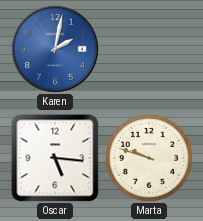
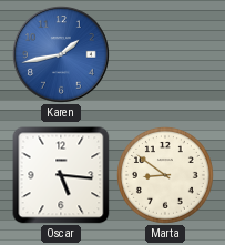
Karen: 2:02 -> 1:43 (62, 55)
Marta: 9:48 -> 8:51 (166, 176)
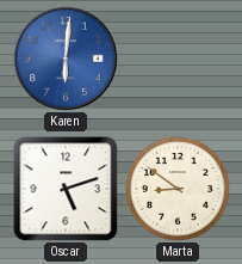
Karen: 1:43 -> 6:01 (67, 60)
Oscar: 5:16 -> 5:12 (66, 189)
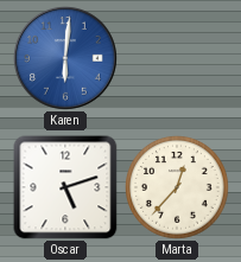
Marta: 8:51 -> 12:37 (178, 188)
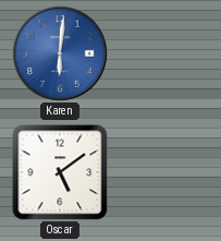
Oscar: 5:12 -> 5:09 (60, 172)
Marta: 12:37 -> none (178, 188)
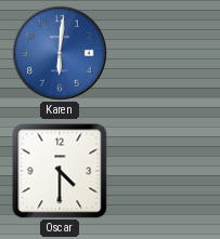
Oscar: 5:09 -> 4:30 (60, 171)
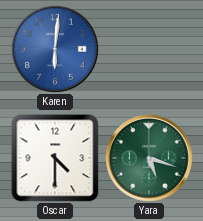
Yara: none -> 5:18 (150, 159)
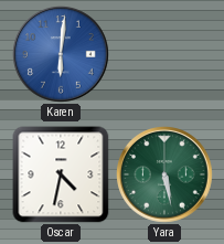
Oscar: 4:30 -> 4:32 (61, 174)
Yara: 5:18 -> 5:28 (166, 176)
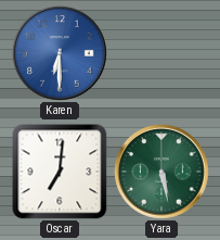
Karen: 6:01 -> 6:30 (61, 54)
Oscar: 4:32 -> 7:01 (60, 172)
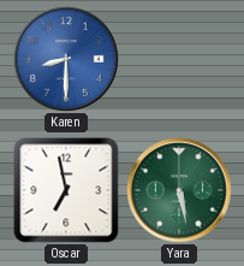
Karen: 6:30 -> 8:30 (67, 60)
Oscar: 7:01 -> 6:58 (66, 190)
